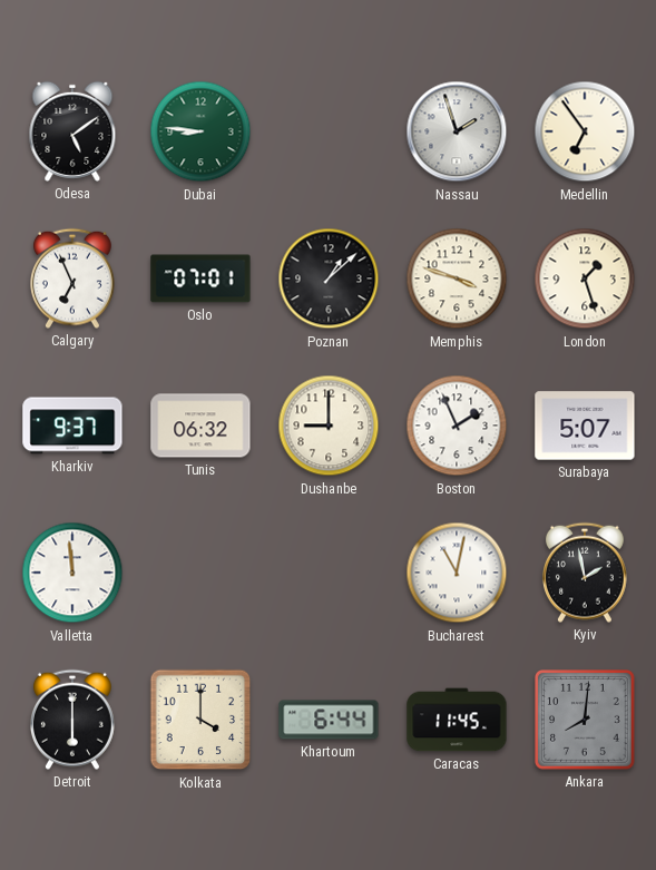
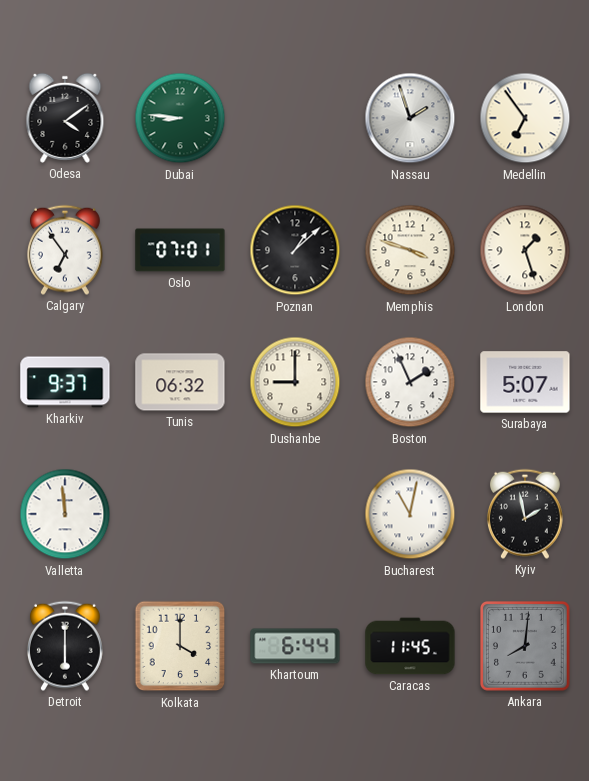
Odesa: 5:09 -> 4:09 (65, 118)
Calgary: 6:56 -> 6:54 (65, 250)
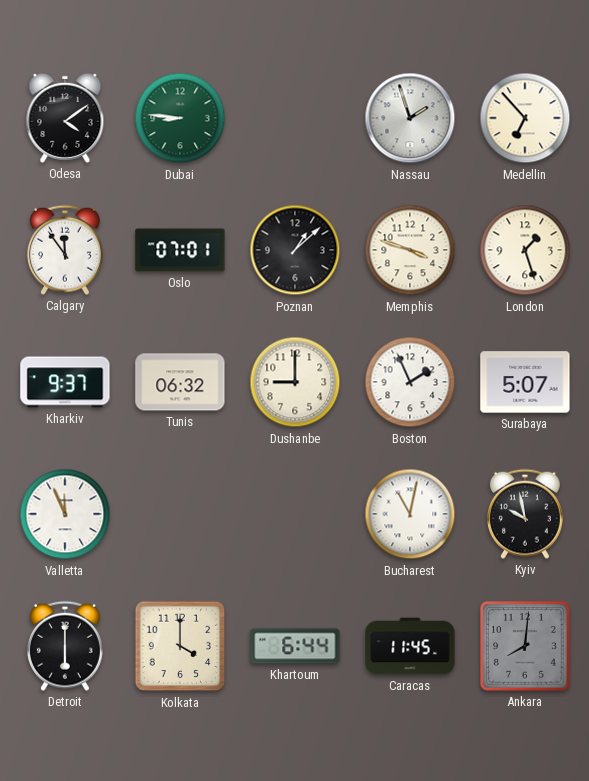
Medellin: 6:54 -> 6:53 (525, 118)
Calgary: 6:54 -> 11:54 (65, 250)
Valletta: 11:59 -> 11:56 (65, 514)
Kyiv: 1:58 -> 9:58 (525, 514)
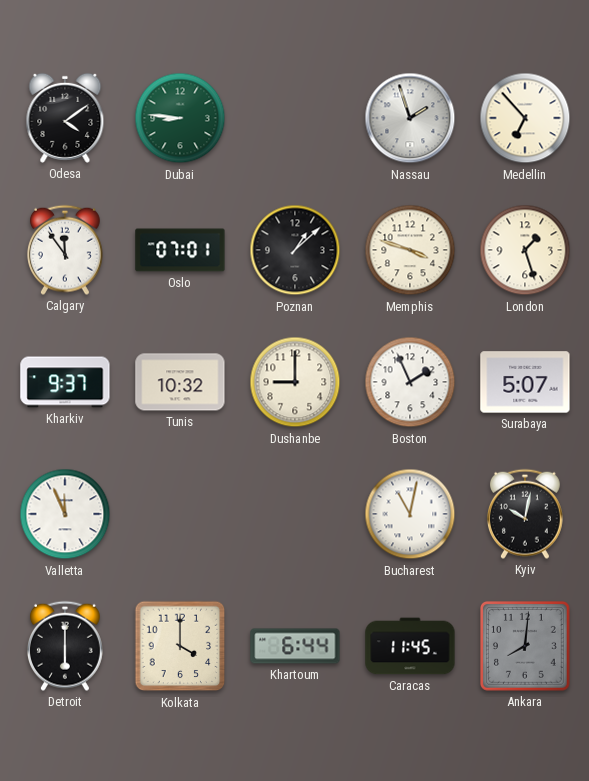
Tunis: 06:32 -> 10:32 (180, 382)
Kyiv: 9:58 -> 10:02 (525, 514)
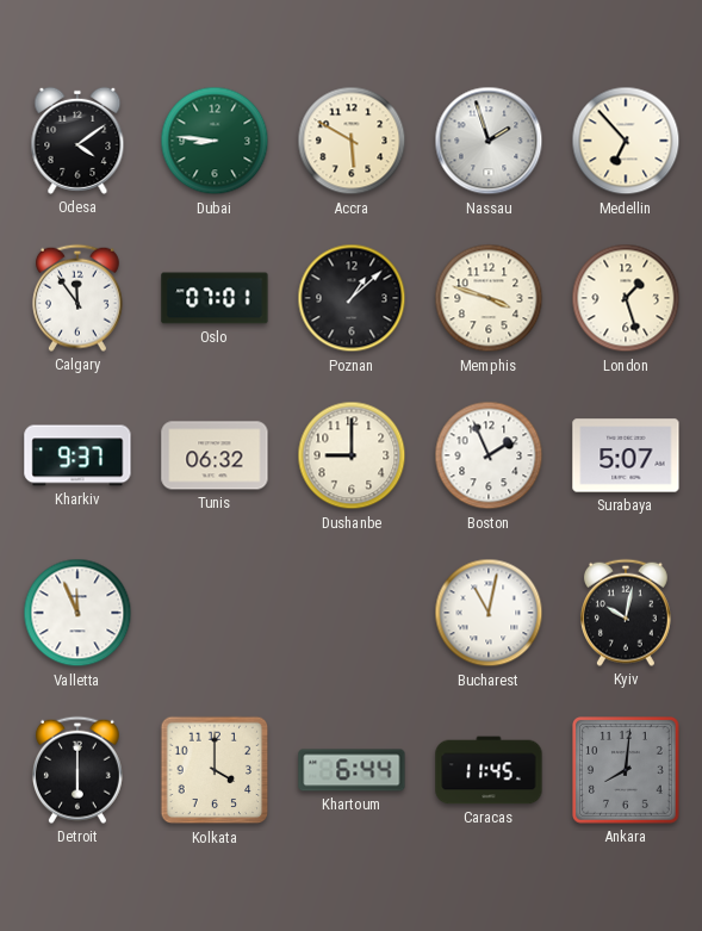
Accra: none -> 5:50 (352, 141)
Tunis: 10:32 -> 06:32 (215, 455)
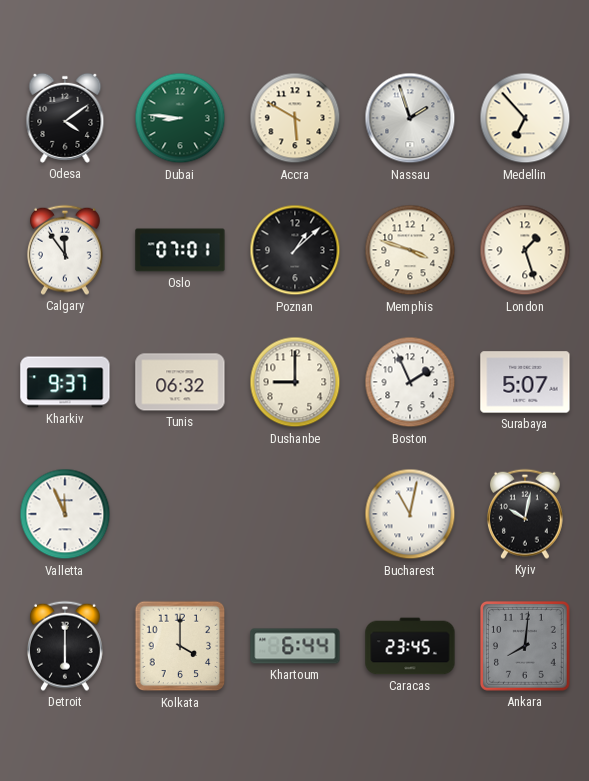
Caracas: 11:45 -> 23:45 (410, 646)
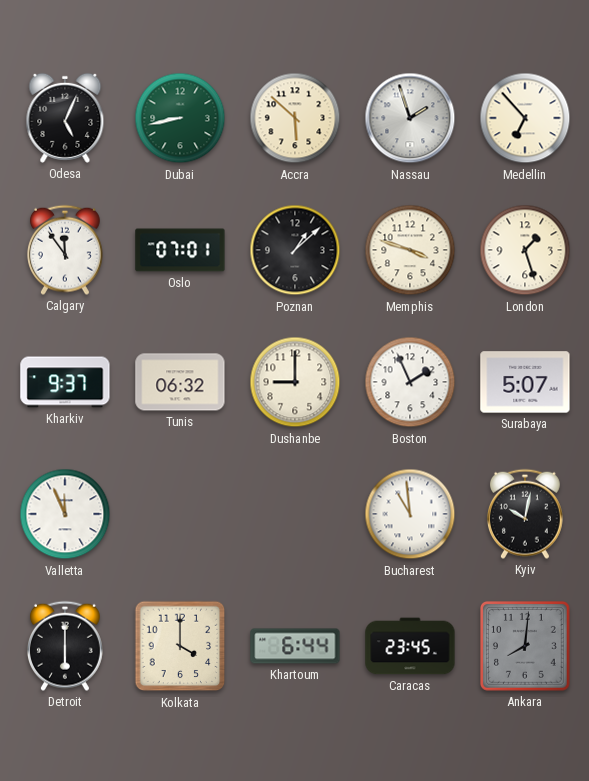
Odesa: 4:09 -> 5:04 (65, 118)
Dubai: 8:46 -> 8:43 (180, 118)
Accra: 5:50 -> 5:52 (295, 118)
Bucharest: 11:02 -> 10:59 (410, 514)
